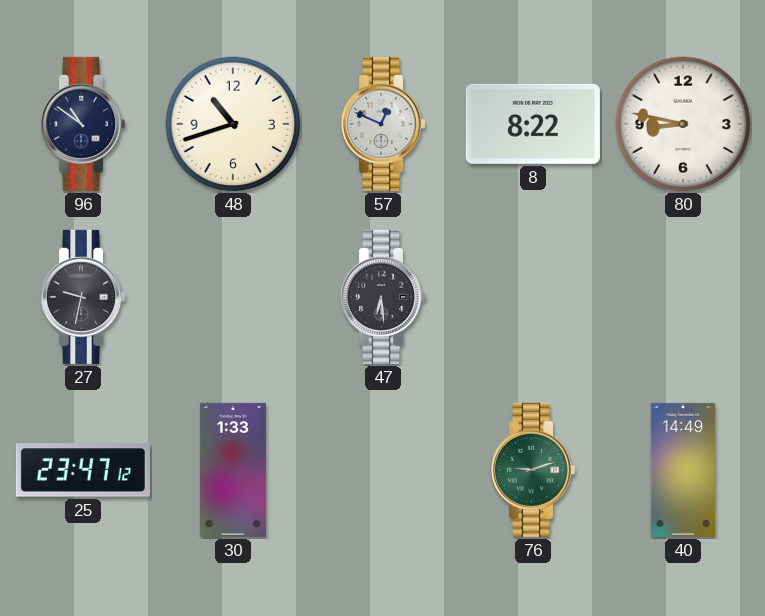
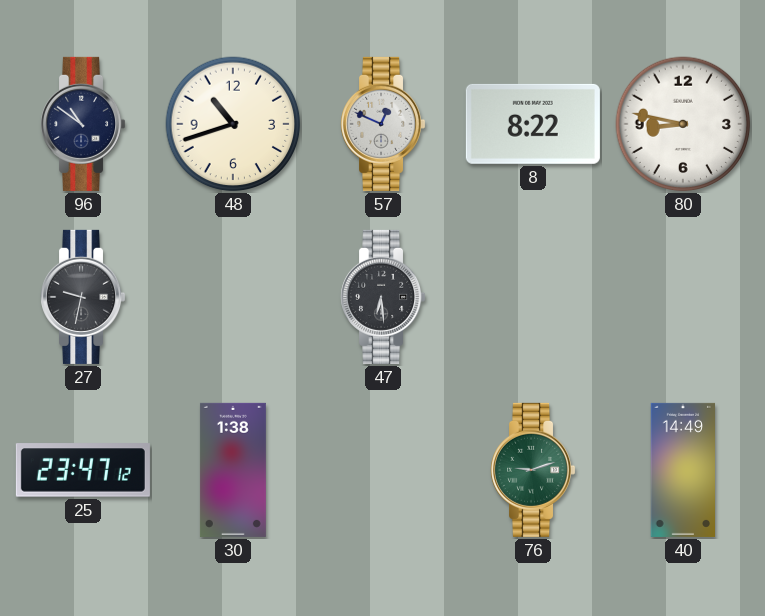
30: 1:33 -> 1:38 (233, 470)
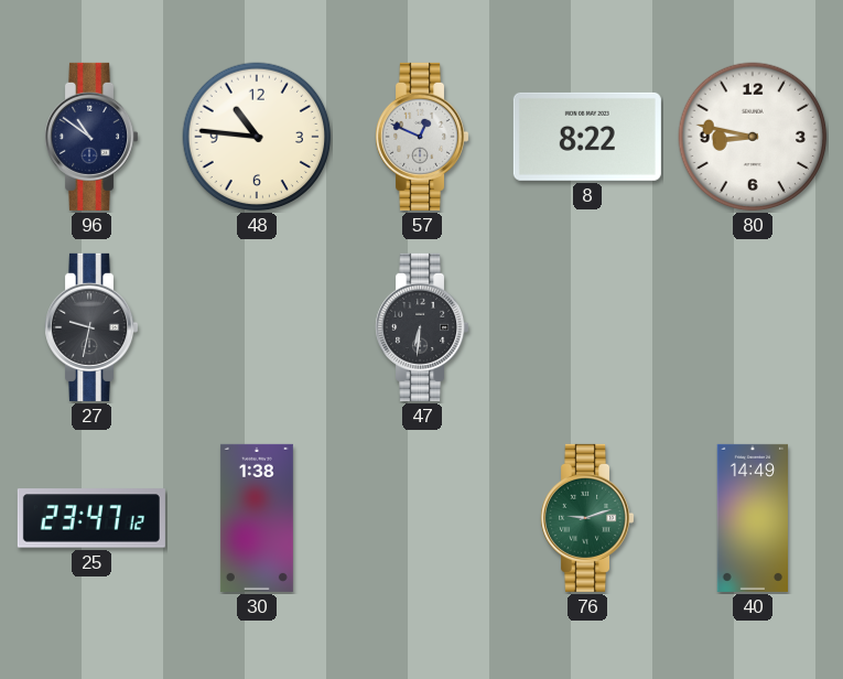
48: 10:42 -> 10:46 (257, 137)
47: 6:29 -> 6:31 (422, 327)
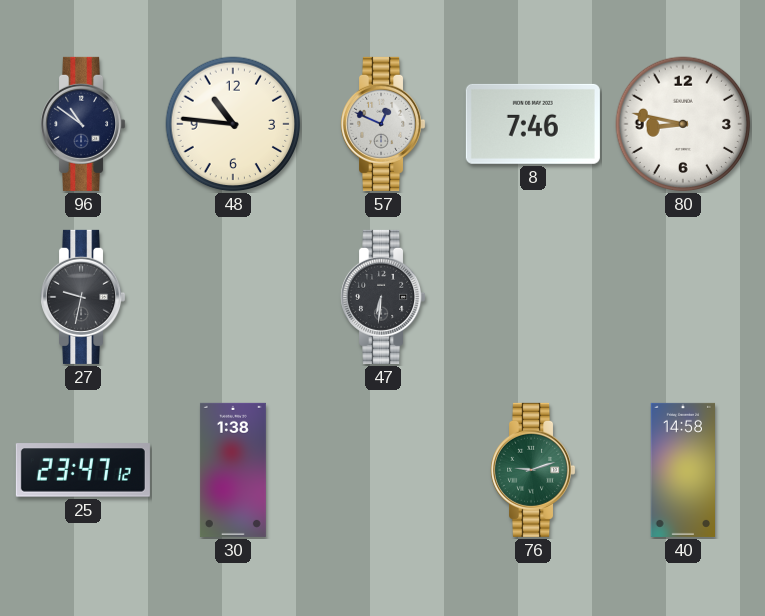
8: 8:22 -> 7:46 (533, 124)
40: 14:49 -> 14:58 (683, 470)
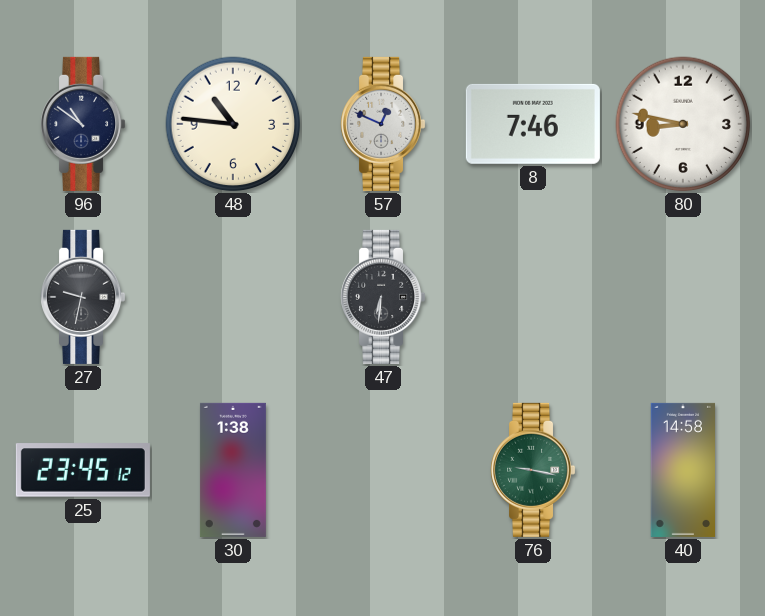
25: 23:47 -> 23:45 (83, 470)
76: 9:12 -> 9:17 (533, 470)
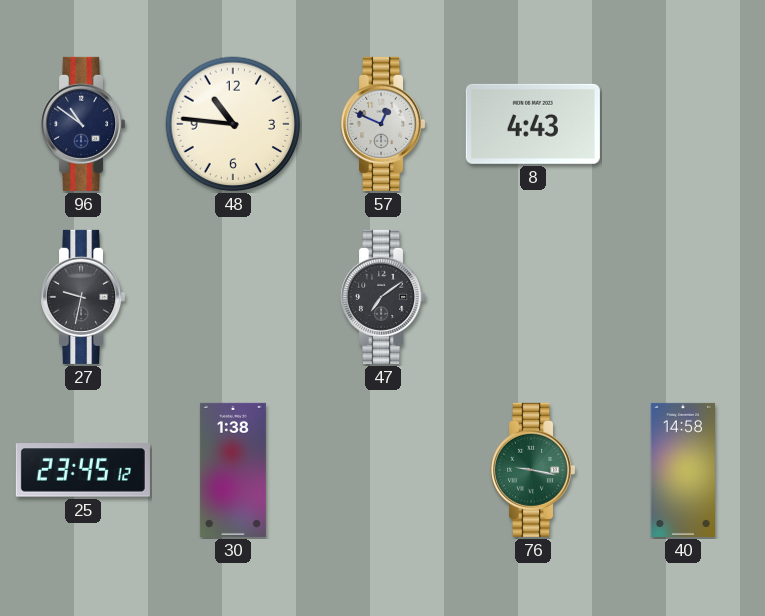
8: 7:46 -> 4:43 (533, 124)
80: 8:47 -> none (683, 124)
47: 6:31 -> 7:09 (383, 297)
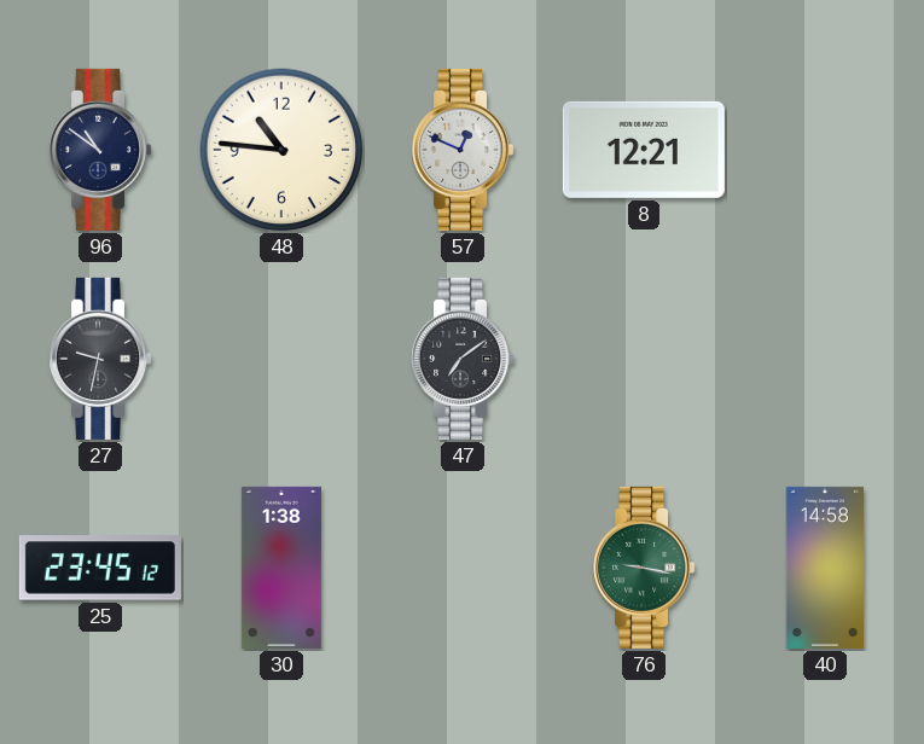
8: 4:43 -> 12:21 (644, 150)
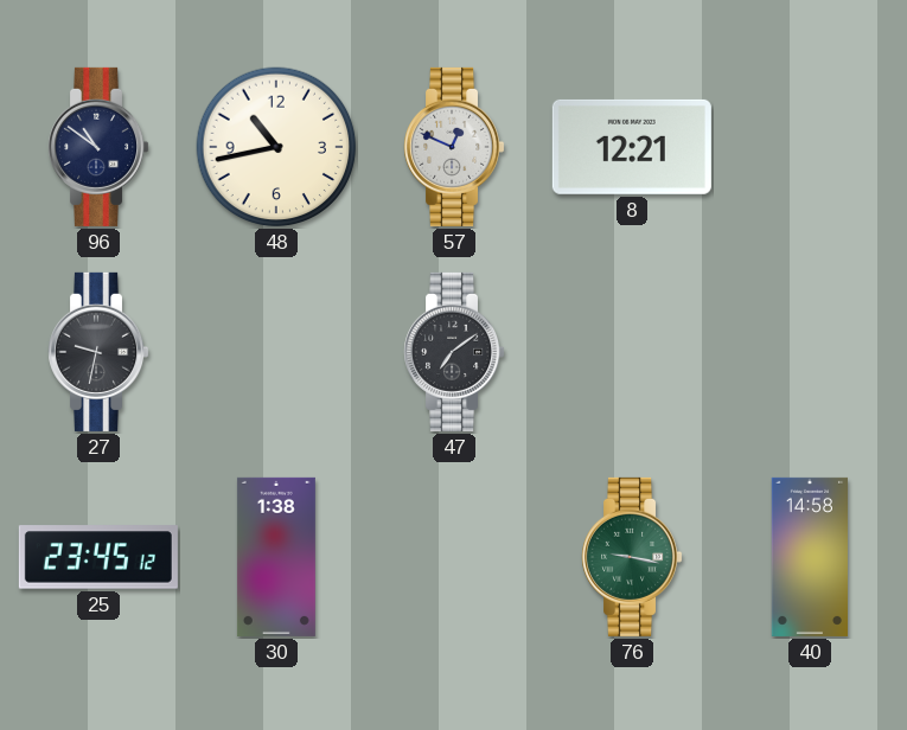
48: 10:46 -> 10:43 (276, 147)
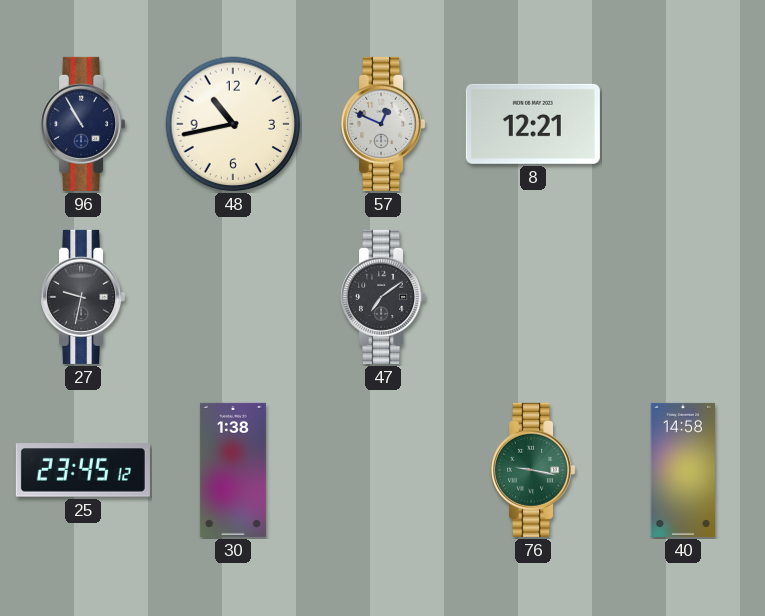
96: 10:51 -> 10:55 (83, 124)
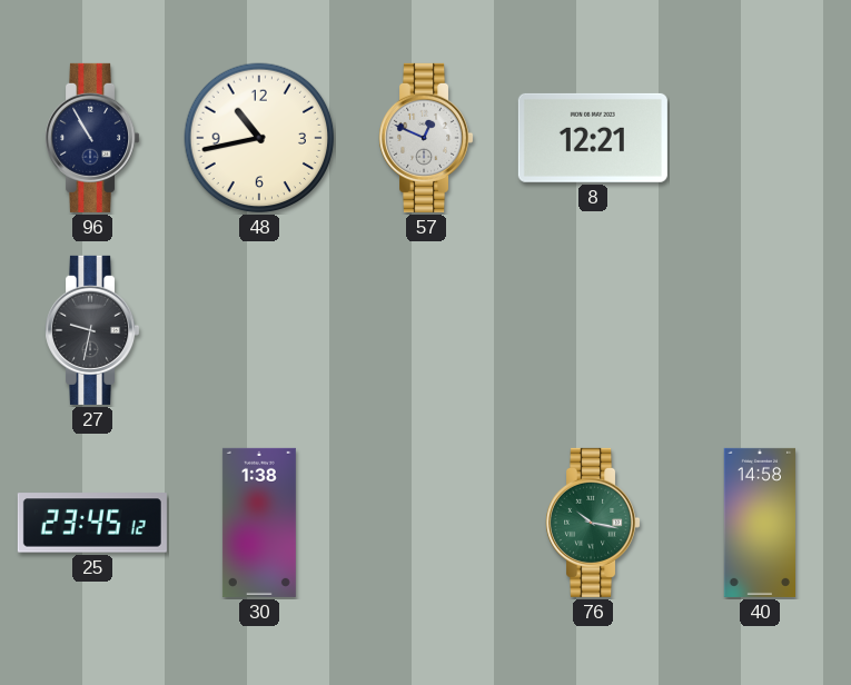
47: 7:09 -> none (383, 297)
76: 9:17 -> 10:17 (593, 523)
